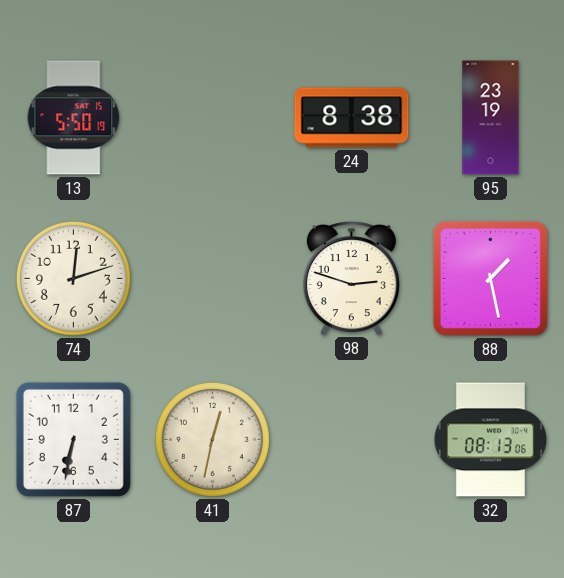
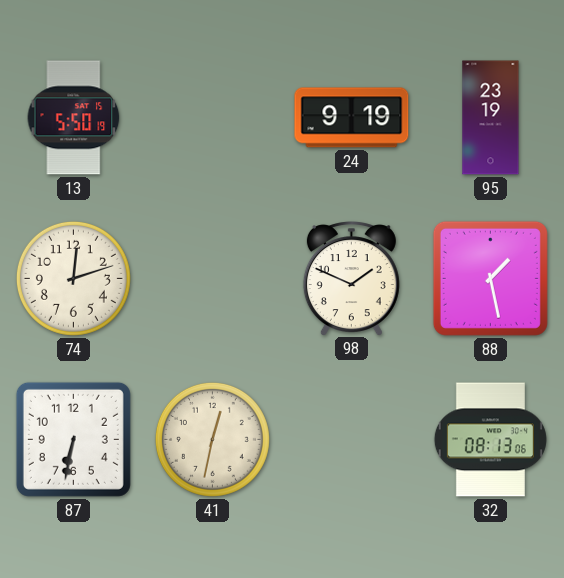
24: 8:38 -> 9:19 (352, 118)
98: 2:48 -> 1:49 (351, 278)
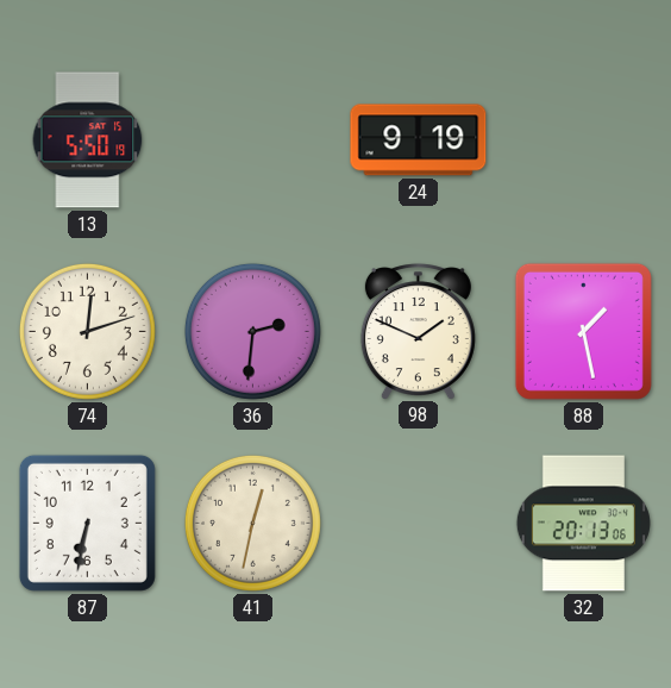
95: 23:19 -> none (491, 118)
36: none -> 2:31 (252, 331)
32: 08:13 -> 20:13 (583, 524)
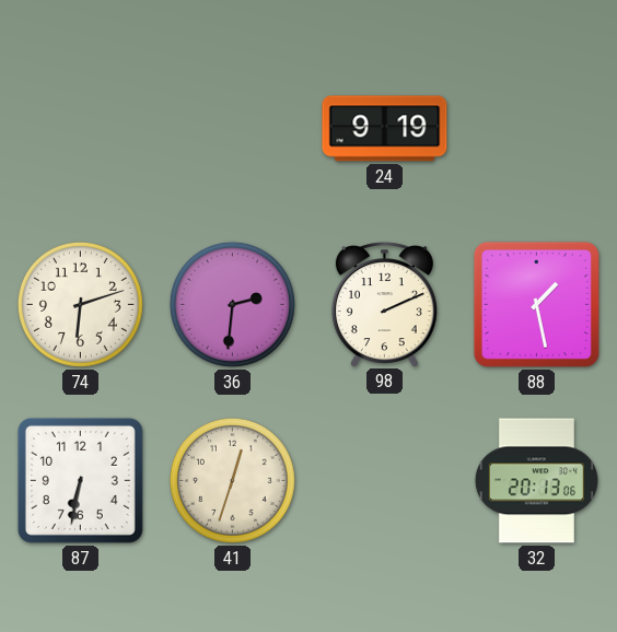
13: 5:50 -> none (88, 140)
74: 12:12 -> 6:12 (80, 304)
98: 1:49 -> 2:11 (384, 304)
41: 12:32 -> 12:33 (232, 480)
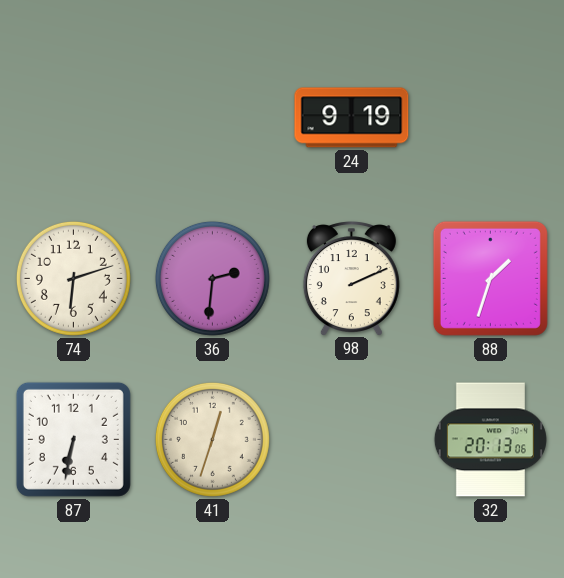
88: 1:28 -> 1:33 (490, 278)
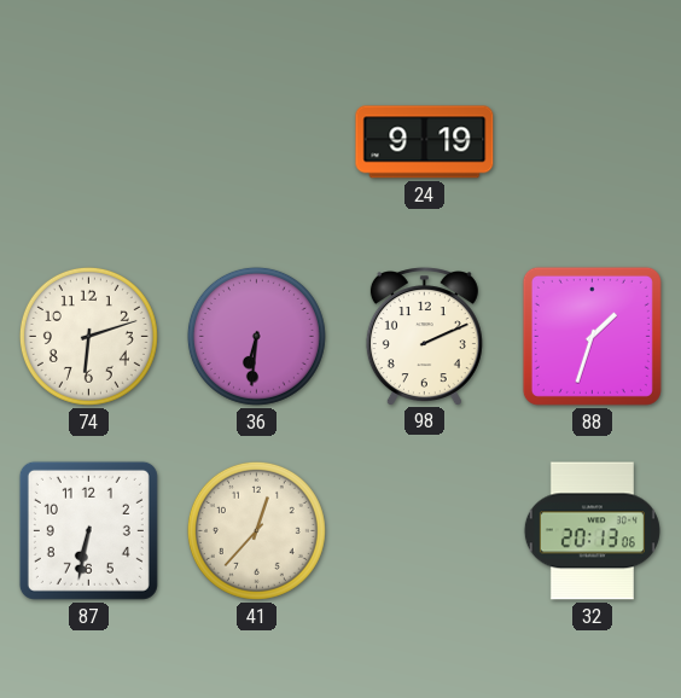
36: 2:31 -> 6:31 (256, 336)
41: 12:33 -> 12:37 (256, 530)
